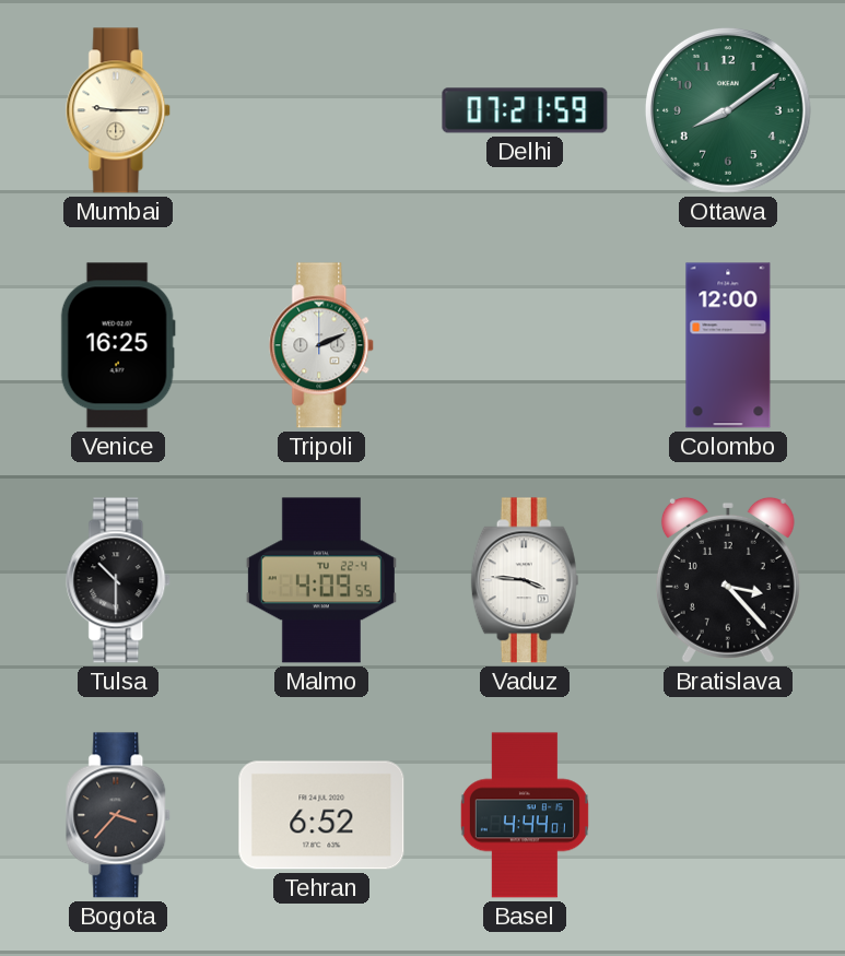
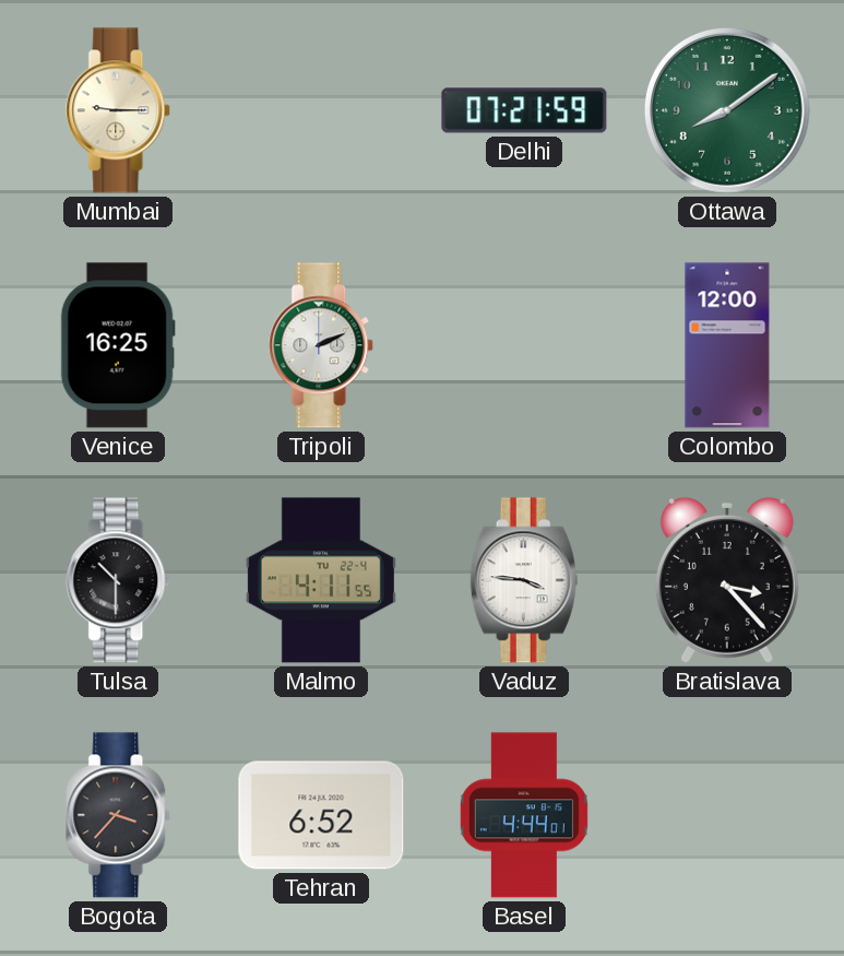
Malmo: 4:09 -> 4:11 (321, 580)
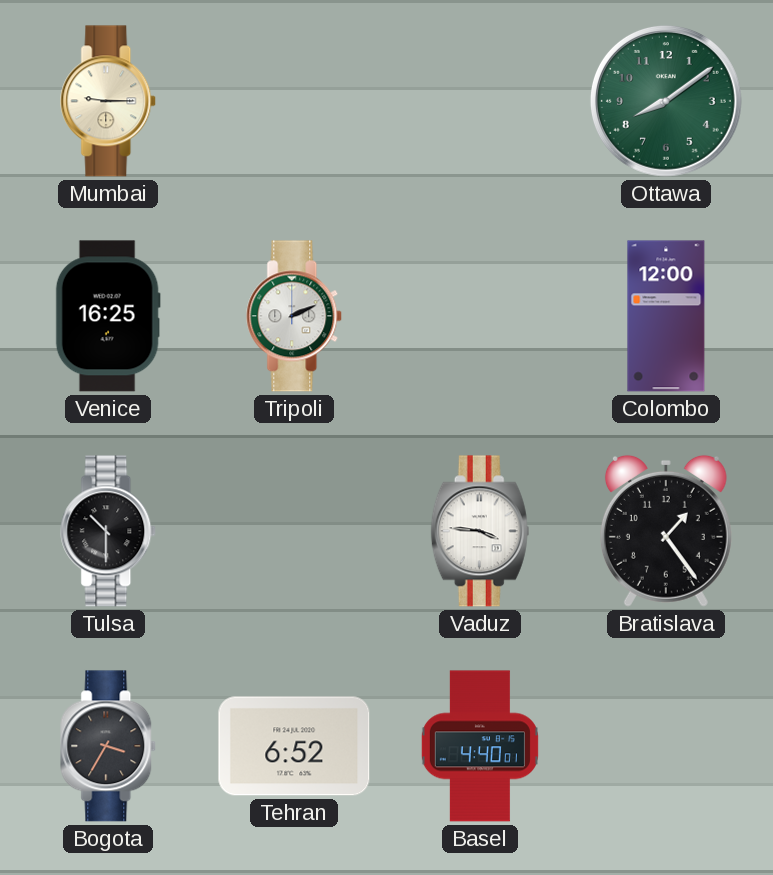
Delhi: 07:21 -> none (524, 110)
Malmo: 4:11 -> none (321, 580)
Bratislava: 3:23 -> 1:24 (666, 531)
Bogota: 3:37 -> 3:35 (109, 746)
Basel: 4:44 -> 4:40 (480, 746)
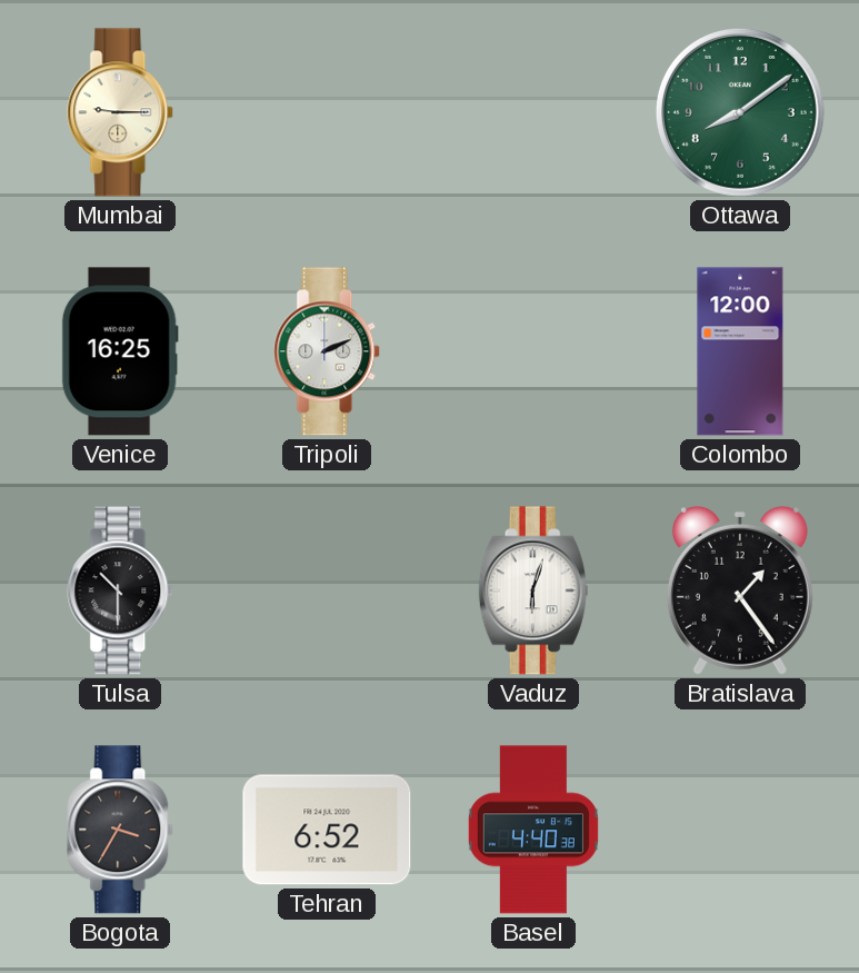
Vaduz: 3:46 -> 6:03 (533, 590)
Basel: 4:40:01 -> 4:40:38 (533, 830)
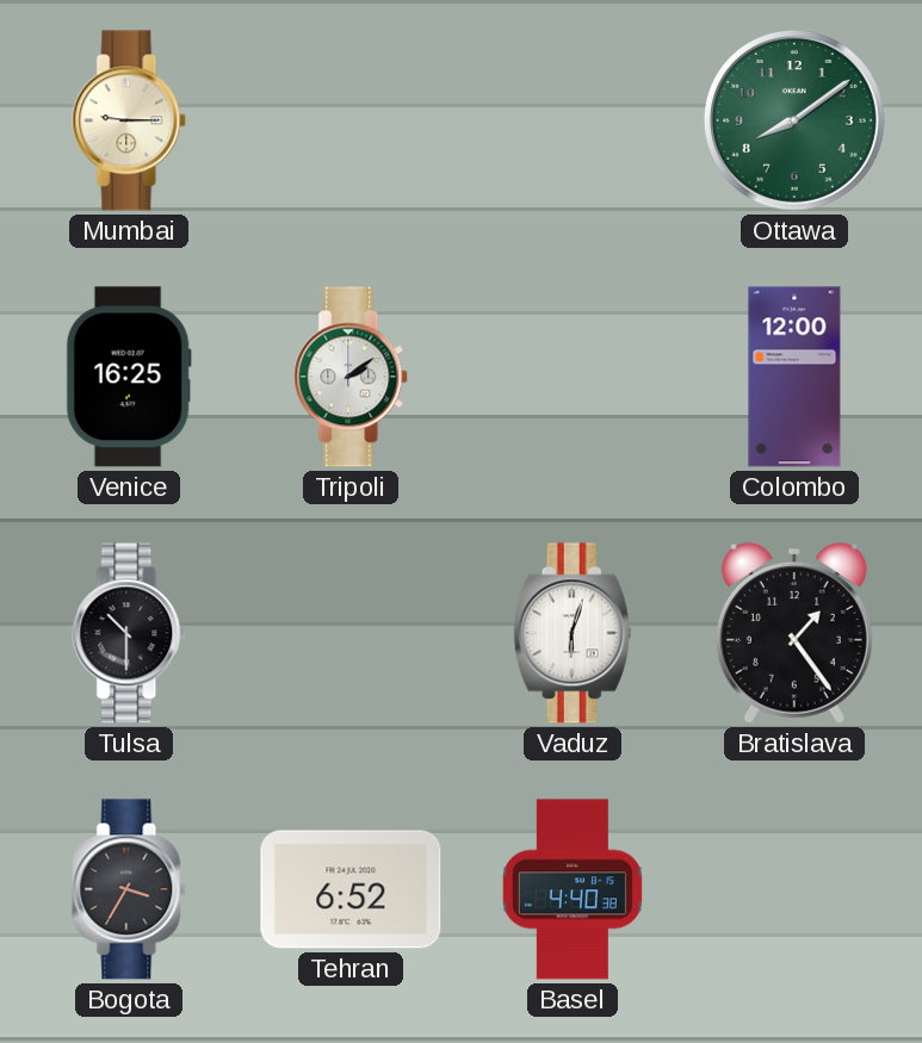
Tripoli: 2:11 -> 2:09 (352, 377)
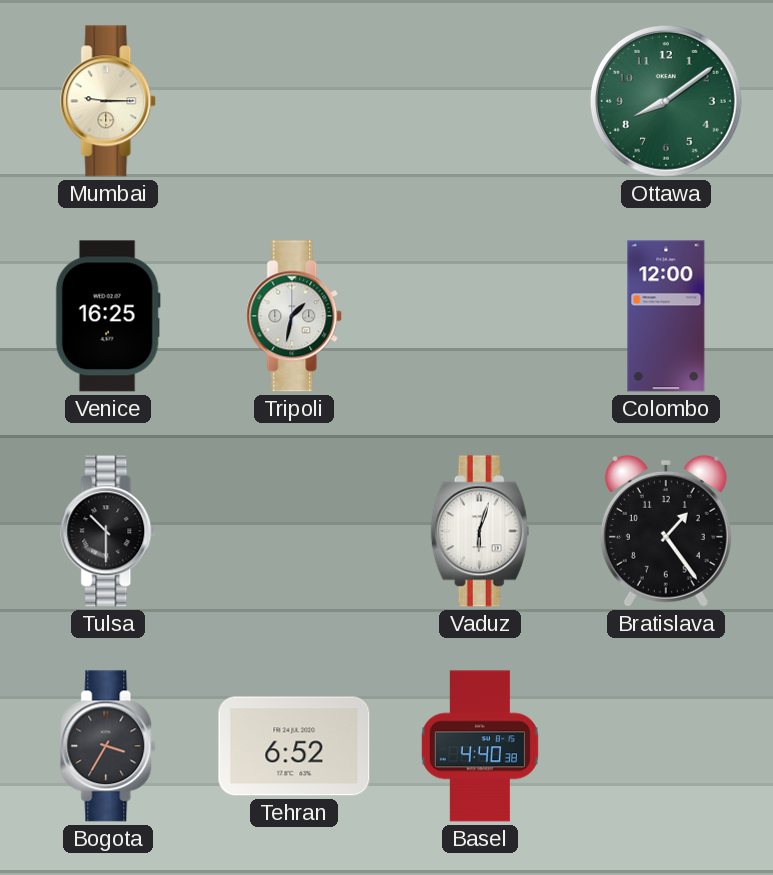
Tripoli: 2:09 -> 1:32 (295, 316)
